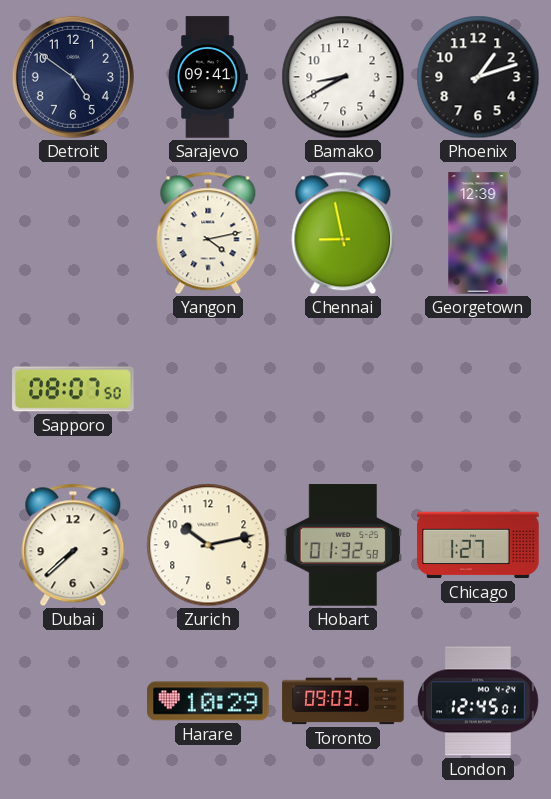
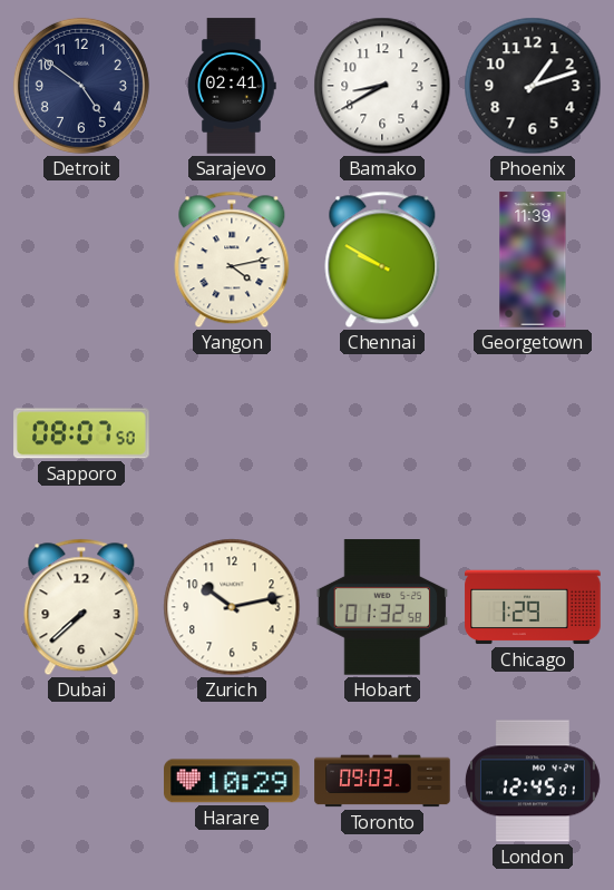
Sarajevo: 09:41 -> 02:41 (232, 86)
Chennai: 8:58 -> 9:50 (382, 260)
Georgetown: 12:39 -> 11:39 (533, 260)
Chicago: 1:27 -> 1:29 (533, 607)
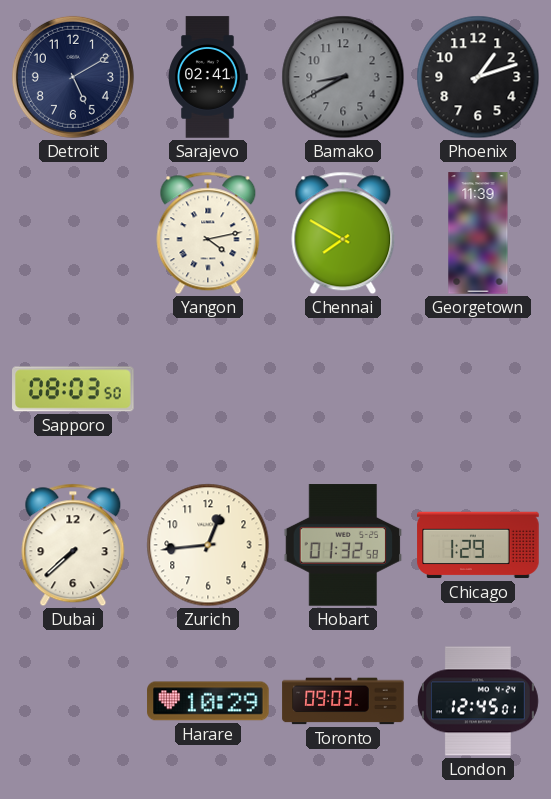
Detroit: 4:51 -> 5:10 (73, 77)
Bamako dial: white -> grey (343, 77)
Chennai: 9:50 -> 7:50 (343, 233)
Sapporo: 08:07 -> 08:03 (73, 389)
Zurich: 10:13 -> 12:44 (208, 545)
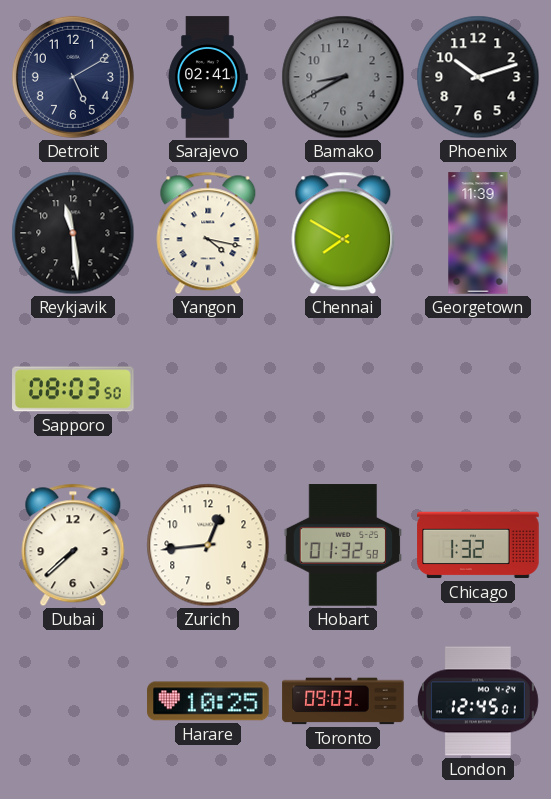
Phoenix: 1:12 -> 10:12 (478, 77)
Reykjavik: none -> 11:29 (73, 233)
Yangon: 4:13 -> 4:17 (208, 233)
Chicago: 1:29 -> 1:32 (478, 545)
Harare: 10:29 -> 10:25 (208, 701)
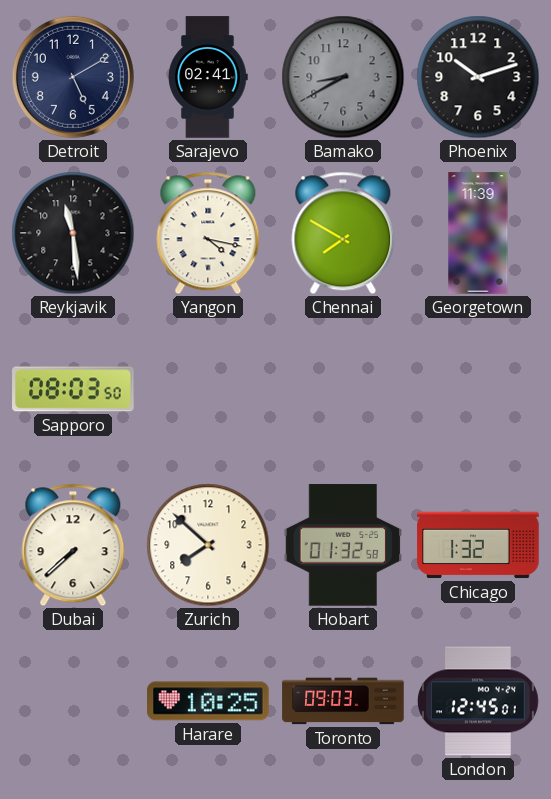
Zurich: 12:44 -> 7:52 (208, 545)
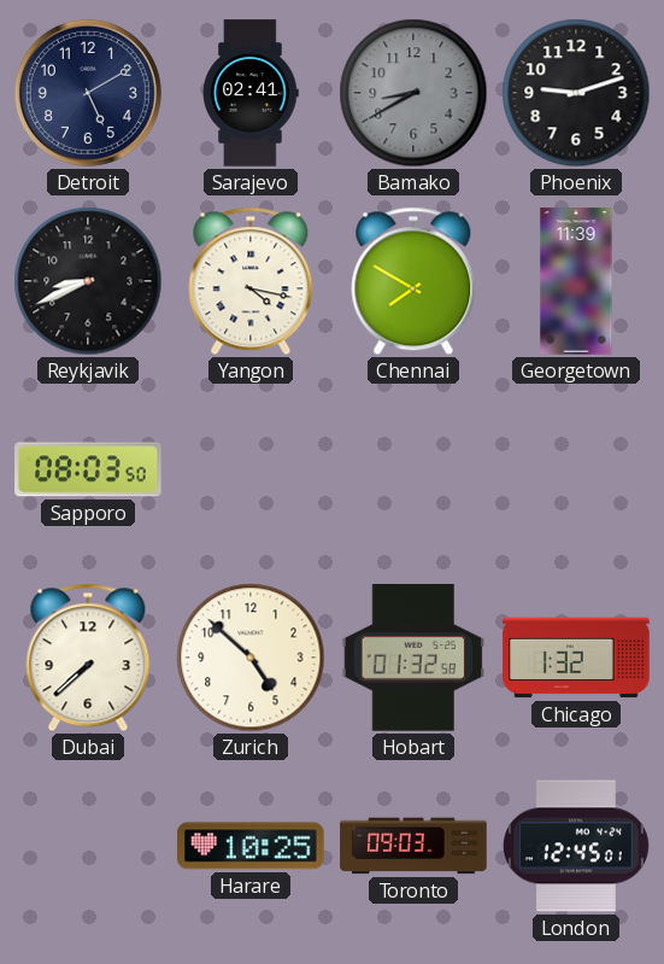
Phoenix: 10:12 -> 9:12 (576, 93)
Reykjavik: 11:29 -> 8:41 (88, 281)
Zurich: 7:52 -> 4:52 (251, 658)
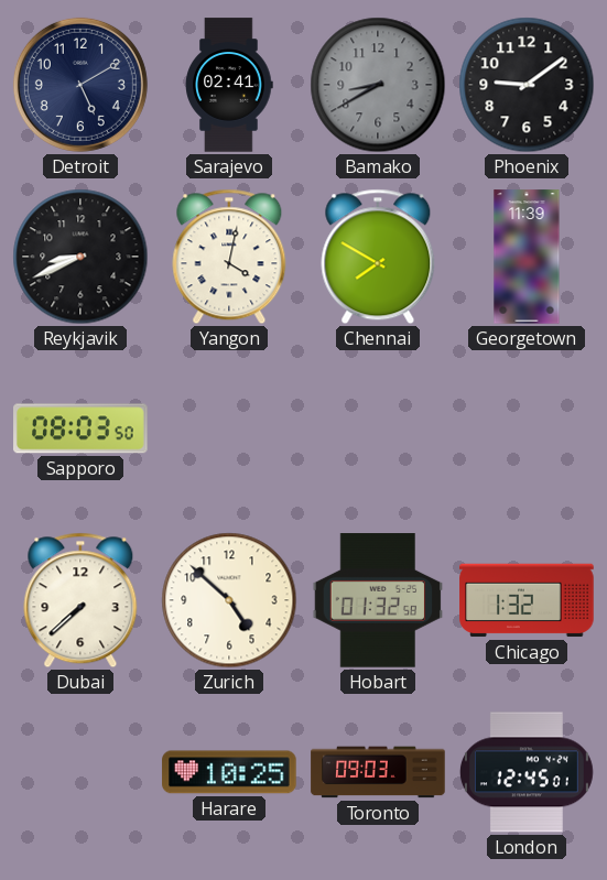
Phoenix: 9:12 -> 9:09 (527, 85)
Yangon: 4:17 -> 4:02 (229, 257)
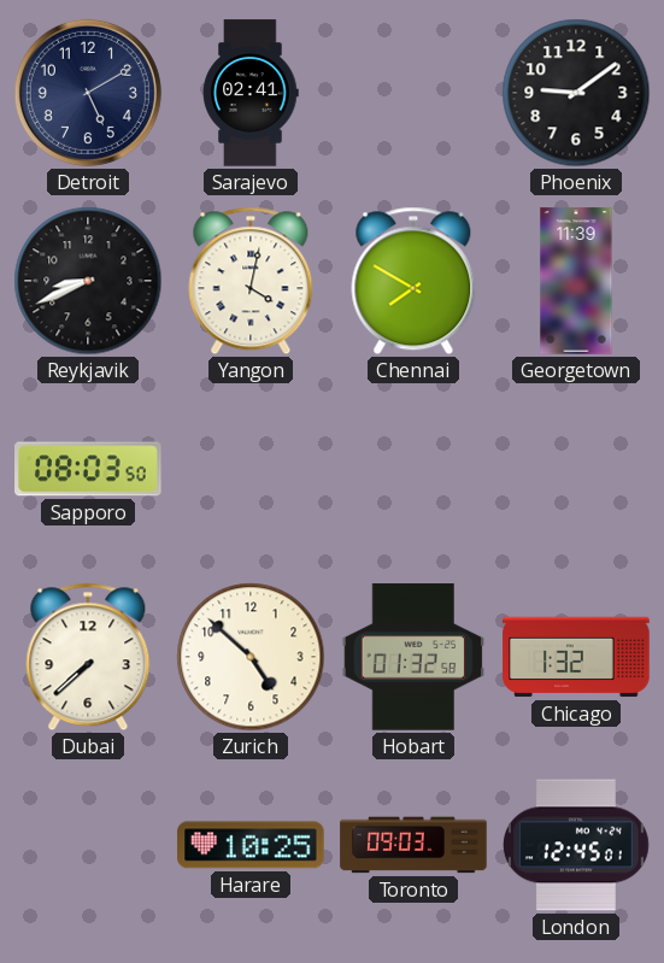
Bamako: 8:40 -> none (378, 85)
